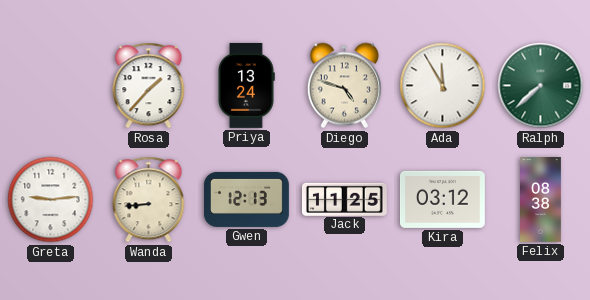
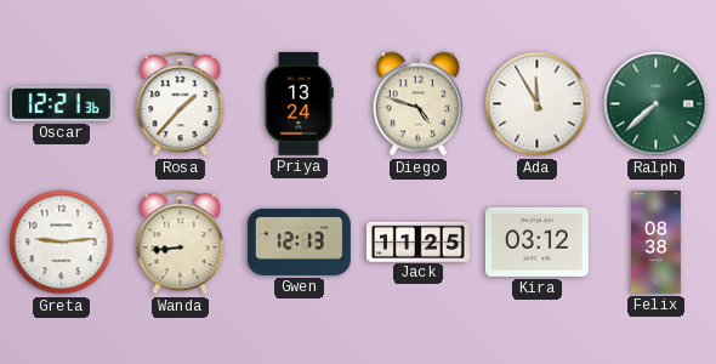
Oscar: none -> 12:21 (61, 103)
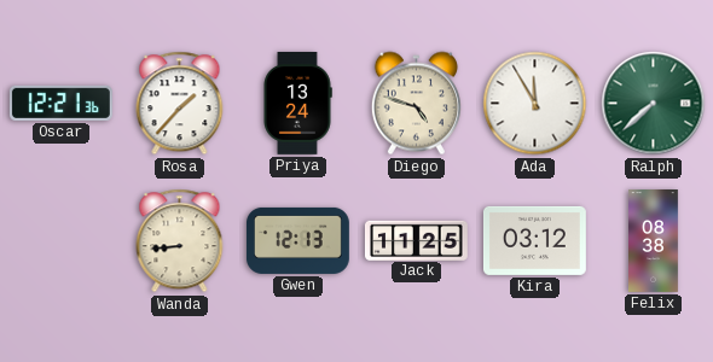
Greta: 9:14 -> none (62, 243)
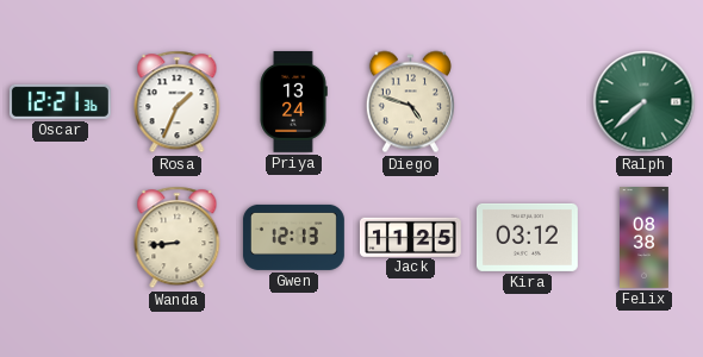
Rosa: 1:37 -> 1:34 (178, 102)
Ada: 11:55 -> none (535, 104)
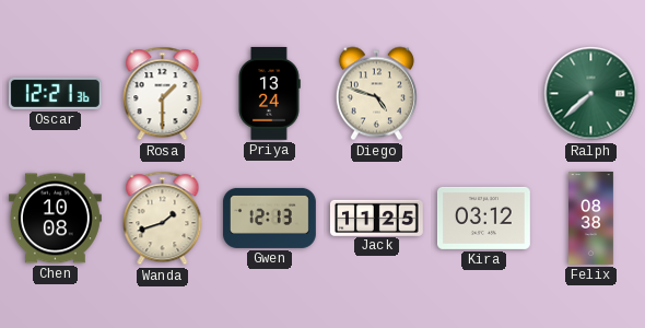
Rosa: 1:34 -> 1:30 (163, 94)
Chen: none -> 10:08 (55, 219)
Wanda: 8:44 -> 1:42 (163, 219)
